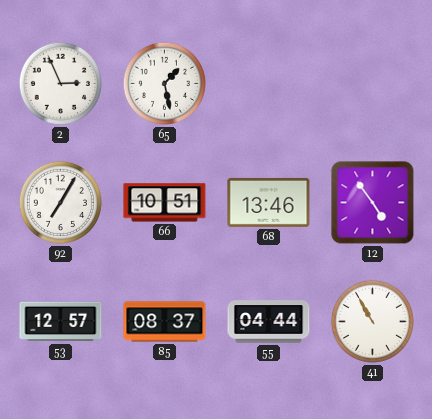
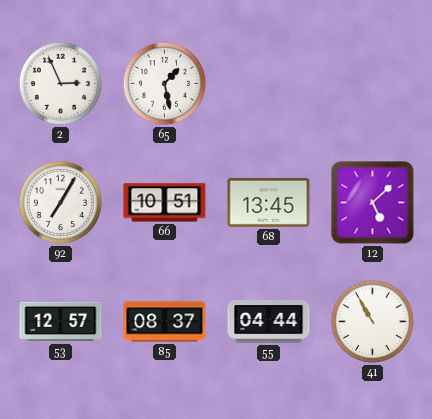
68: 13:46 -> 13:45 (269, 202)
12: 4:54 -> 5:08 (373, 203)
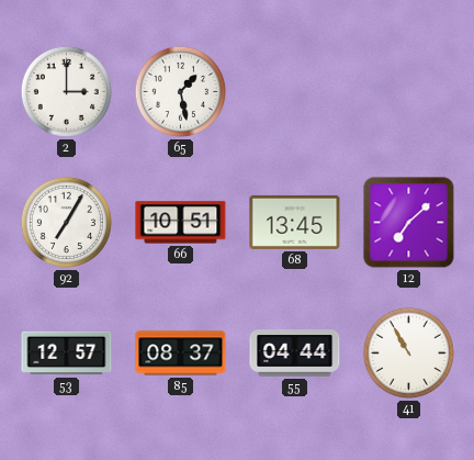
2: 2:56 -> 3:00 (66, 91)
12: 5:08 -> 7:08 (409, 223)
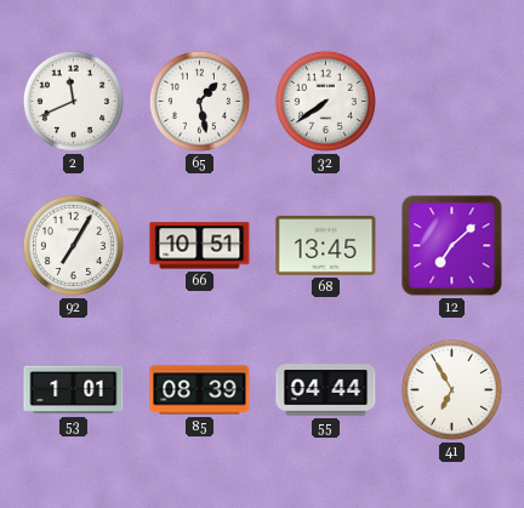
2: 3:00 -> 11:41 (73, 101)
32: none -> 7:39 (325, 101)
53: 12:57 -> 1:01 (74, 390)
85: 08:37 -> 08:39 (200, 390)
41: 10:55 -> 6:55 (451, 389)
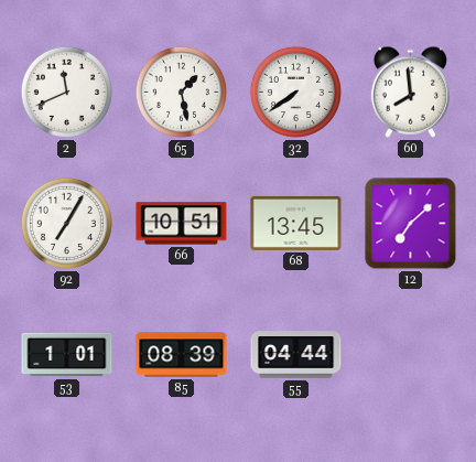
60: none -> 7:59 (410, 92)
41: 6:55 -> none (451, 389)
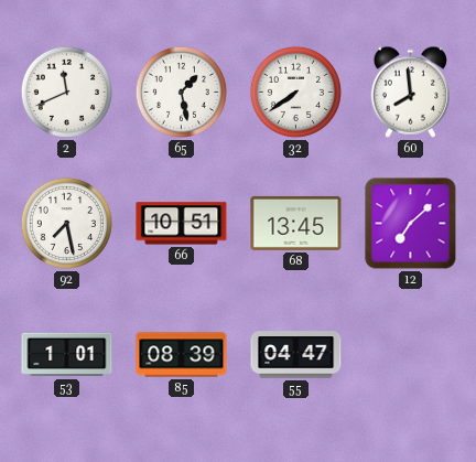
92: 7:05 -> 7:28 (66, 223)
55: 04:44 -> 04:47 (296, 355)
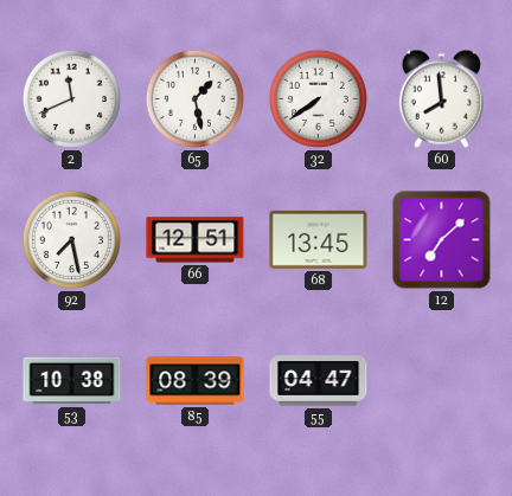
66: 10:51 -> 12:51 (196, 240)
53: 1:01 -> 10:38 (72, 381)
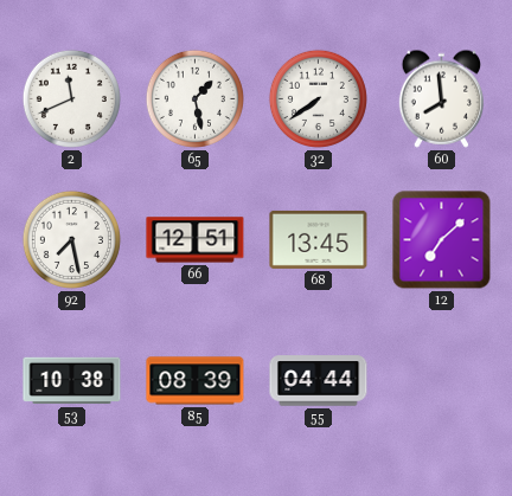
55: 04:47 -> 04:44 (319, 381)
